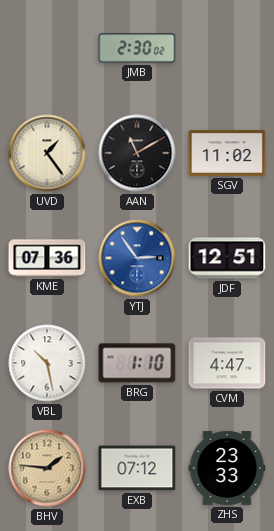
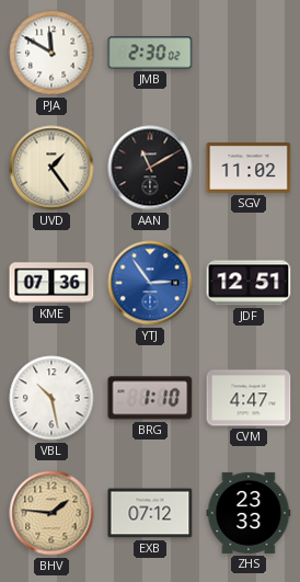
PJA: none -> 11:50 (51, 53)
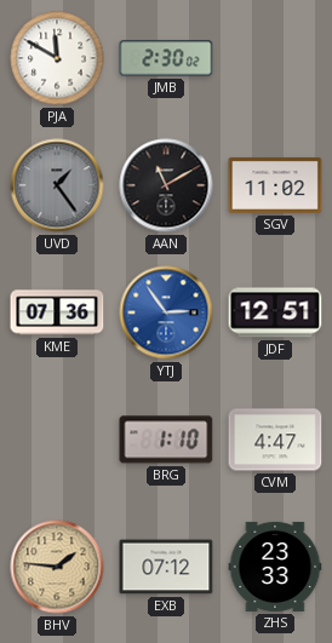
UVD dial: cream -> grey (57, 185)
VBL: 10:28 -> none (51, 398)
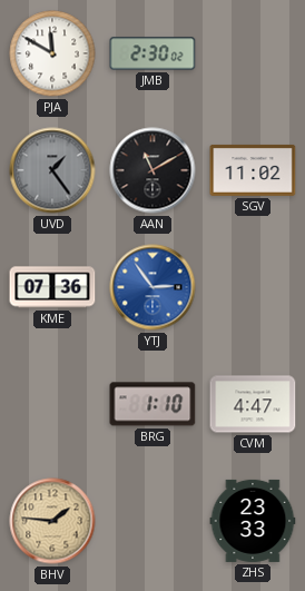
JDF: 12:51 -> none (275, 312)
EXB: 07:12 -> none (166, 567)
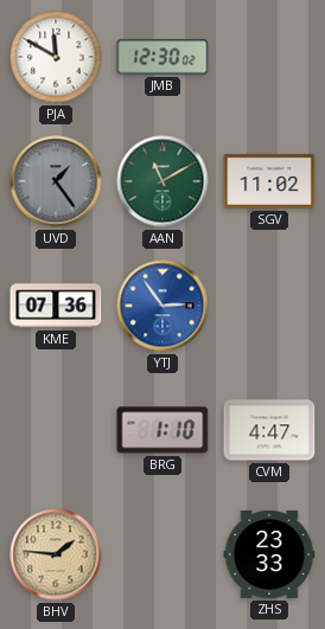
JMB: 2:30 -> 12:30 (162, 57)
AAN dial: black -> green (162, 181)
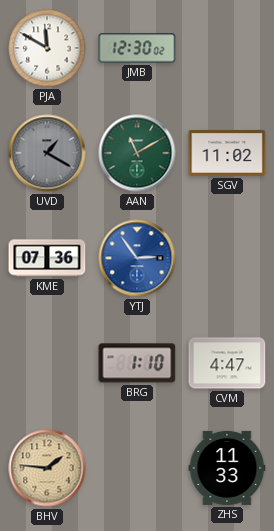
UVD: 1:24 -> 1:20 (47, 153)
ZHS: 23:33 -> 11:33 (227, 468)
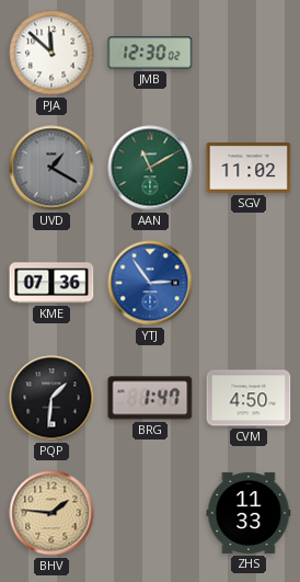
PJA: 11:50 -> 11:52 (51, 53)
PQP: none -> 1:31 (51, 398)
BRG: 1:10 -> 1:47 (150, 398)
CVM: 4:47 -> 4:50 (249, 398)
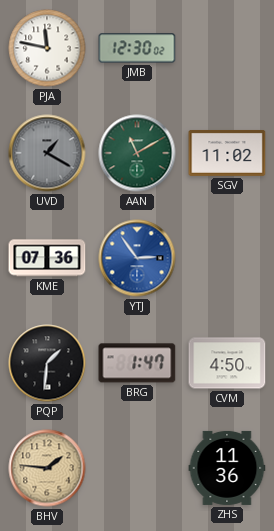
PJA: 11:52 -> 11:47 (47, 48)
ZHS: 11:33 -> 11:36 (227, 468)
